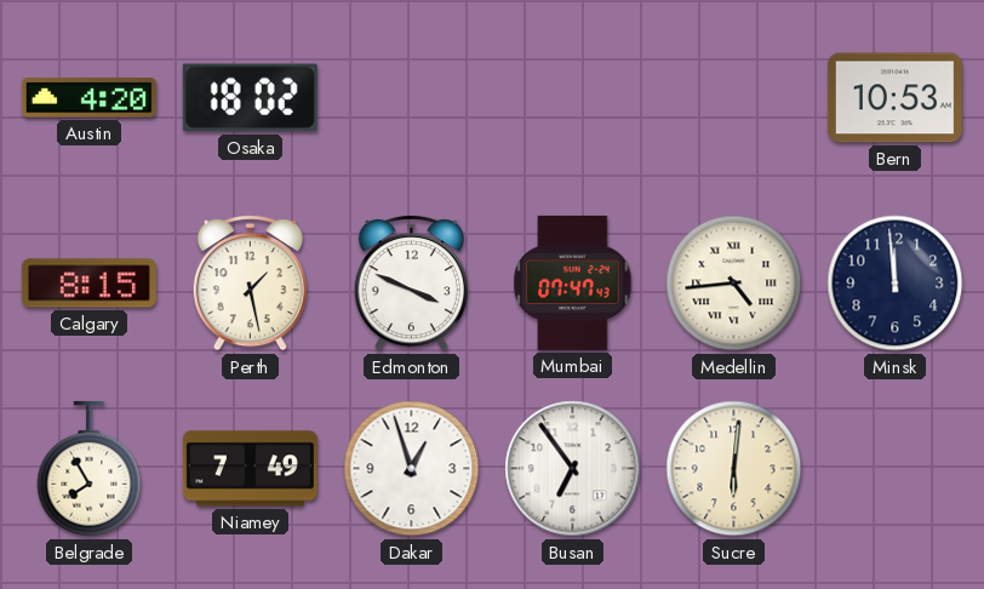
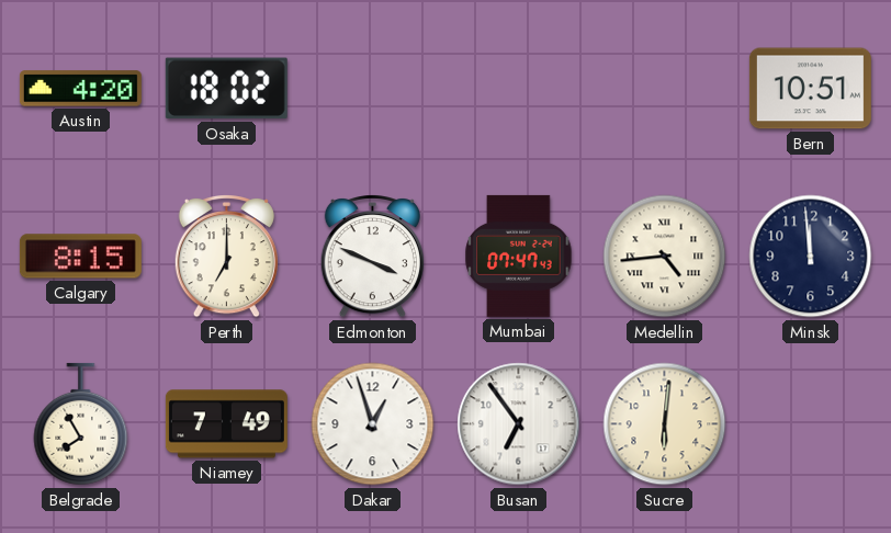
Bern: 10:53 -> 10:51 (810, 89)
Perth: 1:28 -> 7:00 (226, 257)
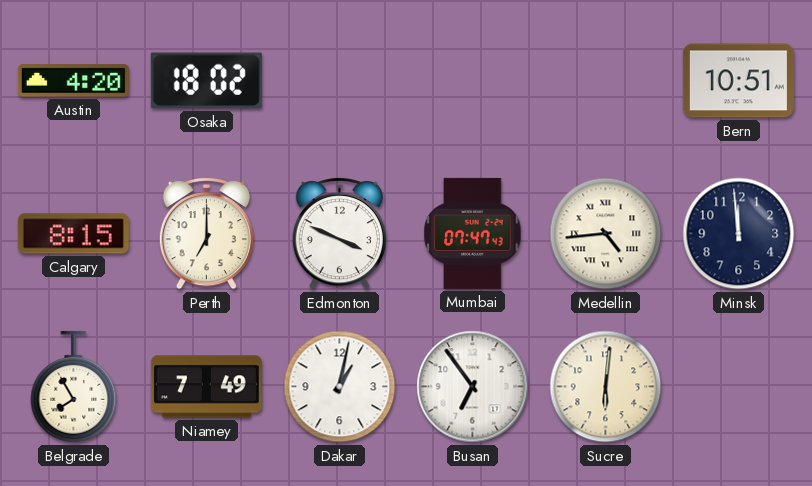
Dakar: 12:57 -> 1:02 (340, 387)
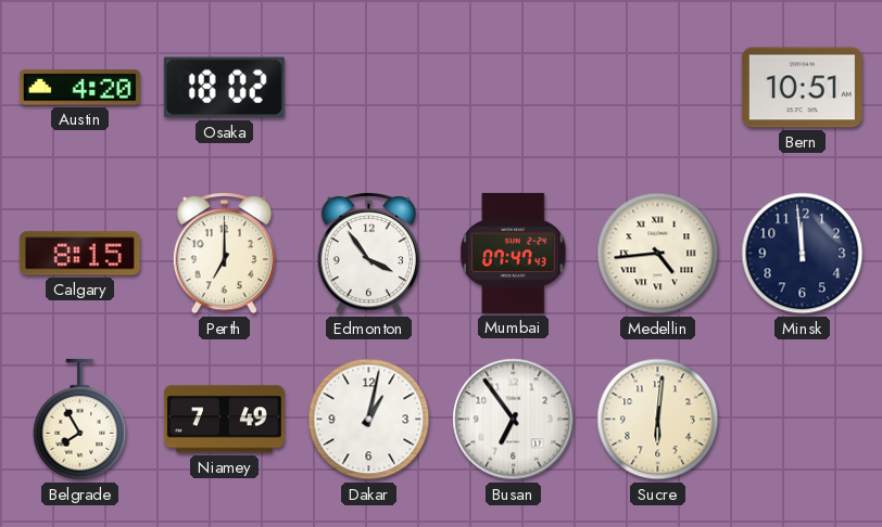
Edmonton: 3:49 -> 3:54 (368, 254)
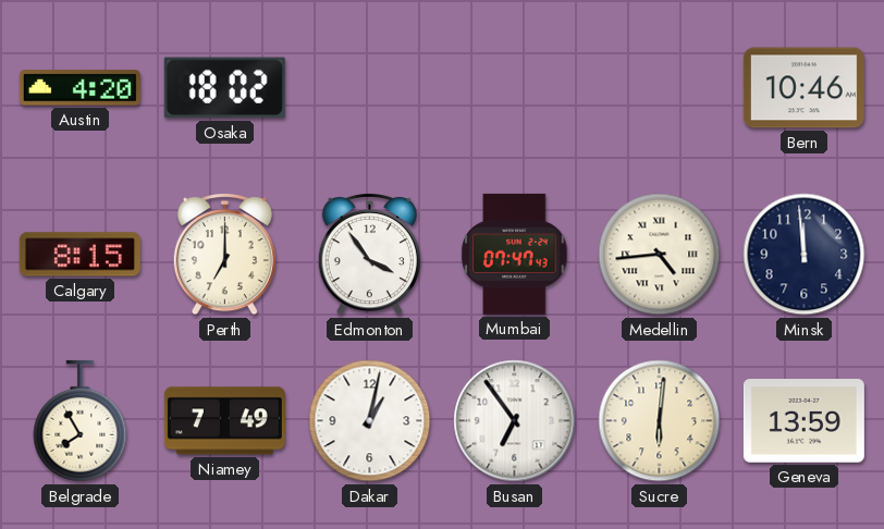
Bern: 10:51 -> 10:46 (803, 88)
Geneva: none -> 13:59 (803, 421)
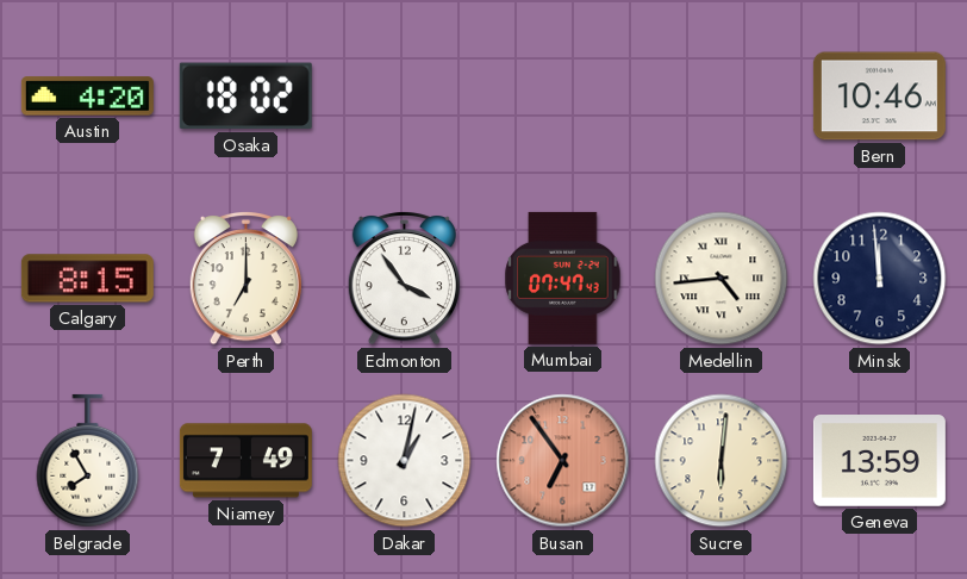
Busan dial: white -> salmon (563, 461)
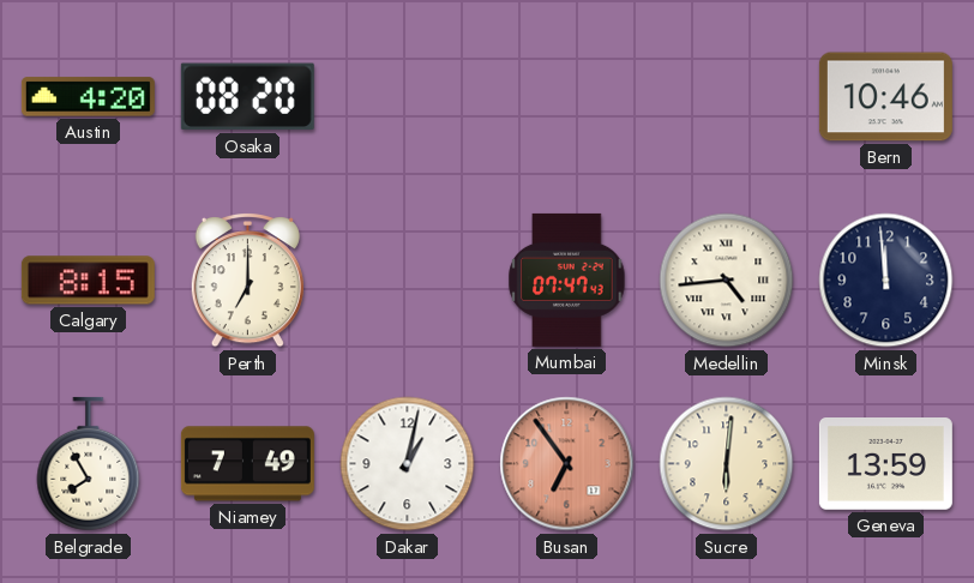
Osaka: 18:02 -> 08:20 (247, 97)
Edmonton: 3:54 -> none (404, 279)
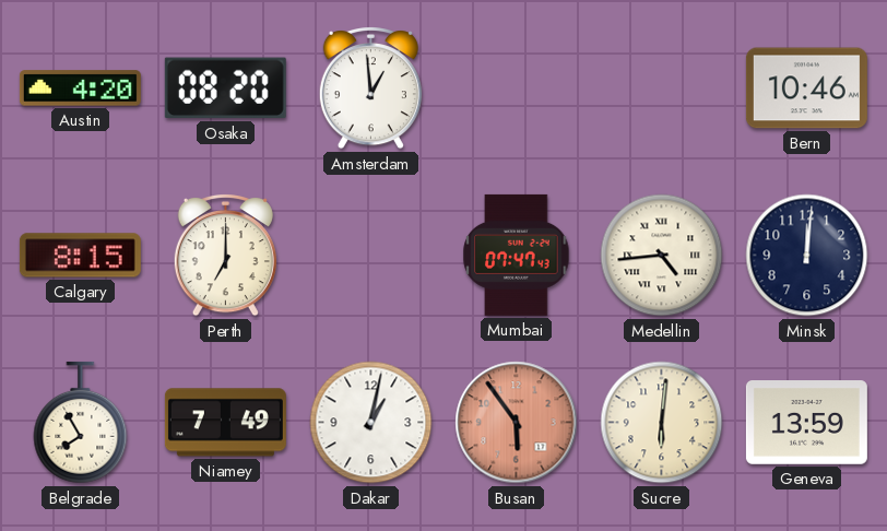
Amsterdam: none -> 12:59 (370, 88)
Minsk: 11:59 -> 12:01 (807, 256)
Busan: 6:54 -> 5:54 (517, 423)
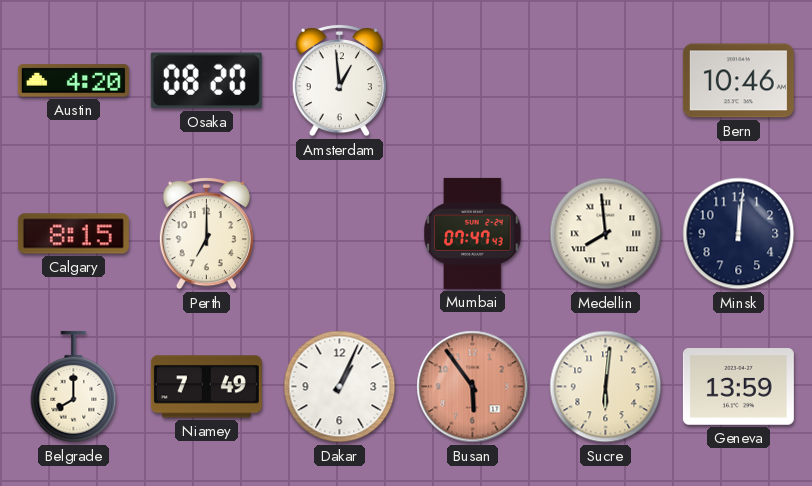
Medellin: 4:44 -> 7:59 (606, 234)
Belgrade: 7:55 -> 8:00 (74, 387)
Dakar: 1:02 -> 1:04 (340, 387)
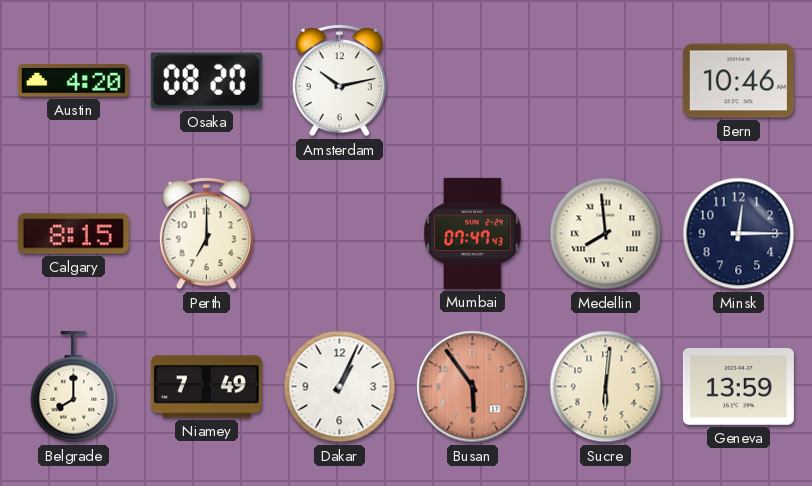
Amsterdam: 12:59 -> 10:13 (339, 81)
Minsk: 12:01 -> 12:15 (739, 234)
